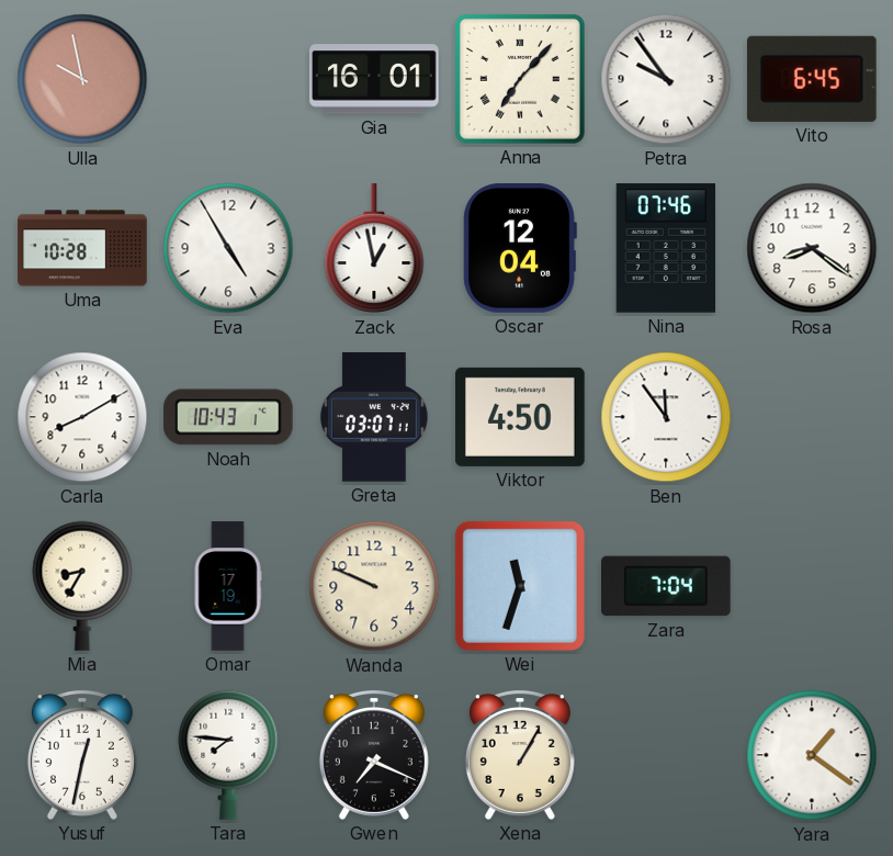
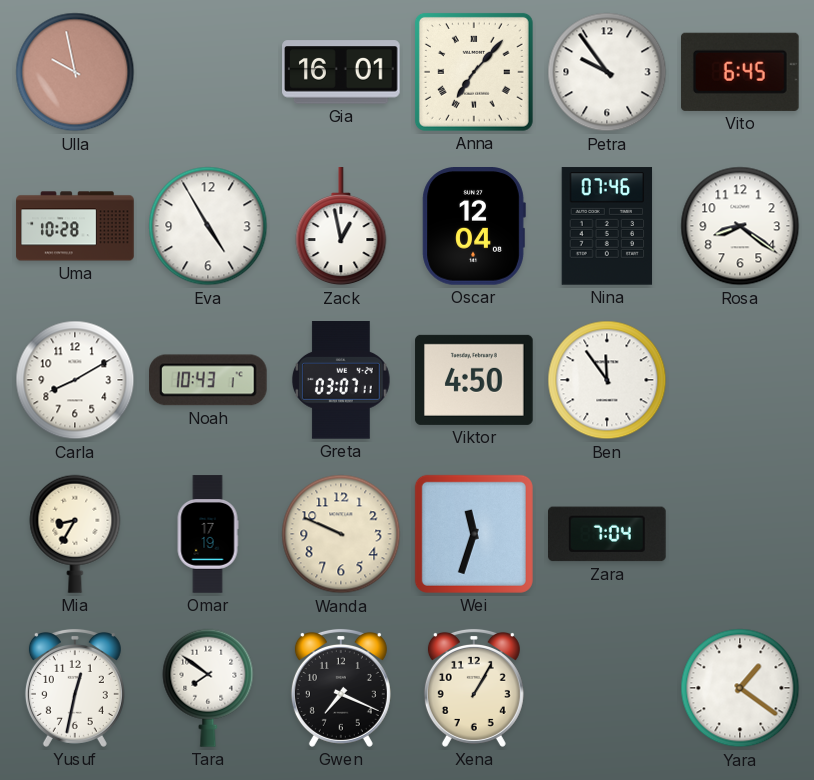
Tara: 7:46 -> 7:51 (208, 688)
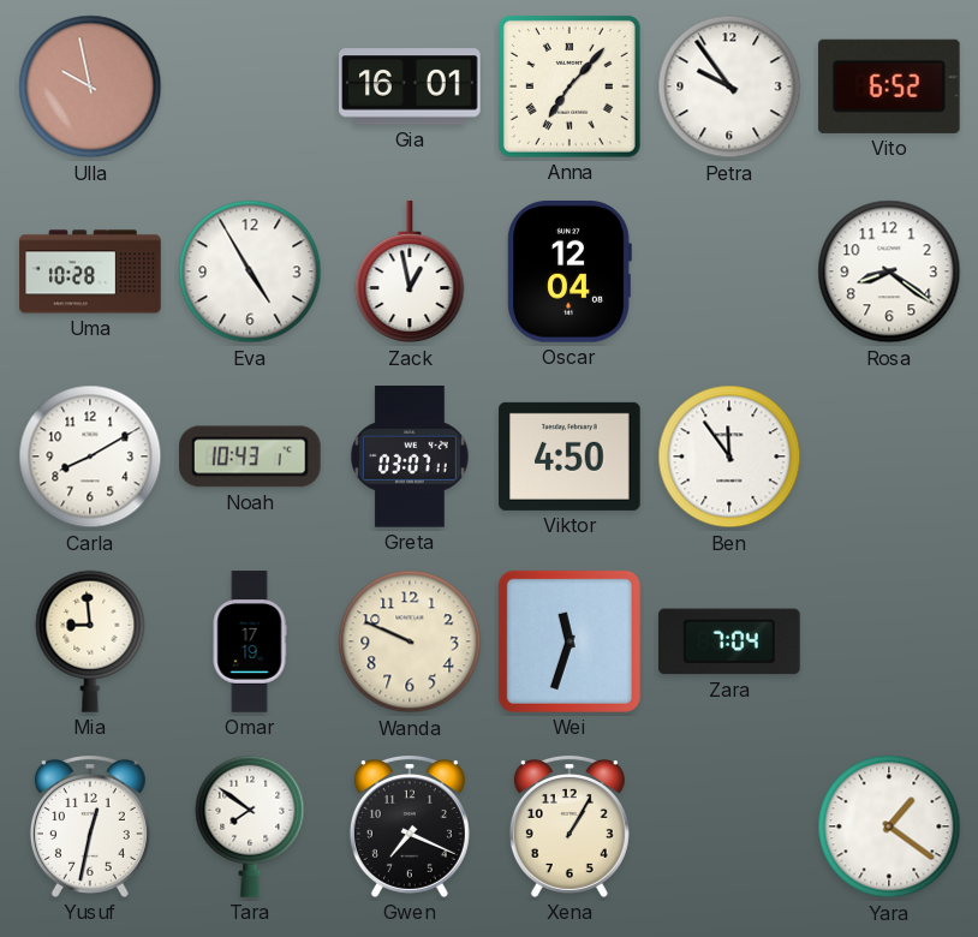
Vito: 6:45 -> 6:52 (889, 86)
Nina: 07:46 -> none (607, 226)
Mia: 8:35 -> 8:59 (90, 641)
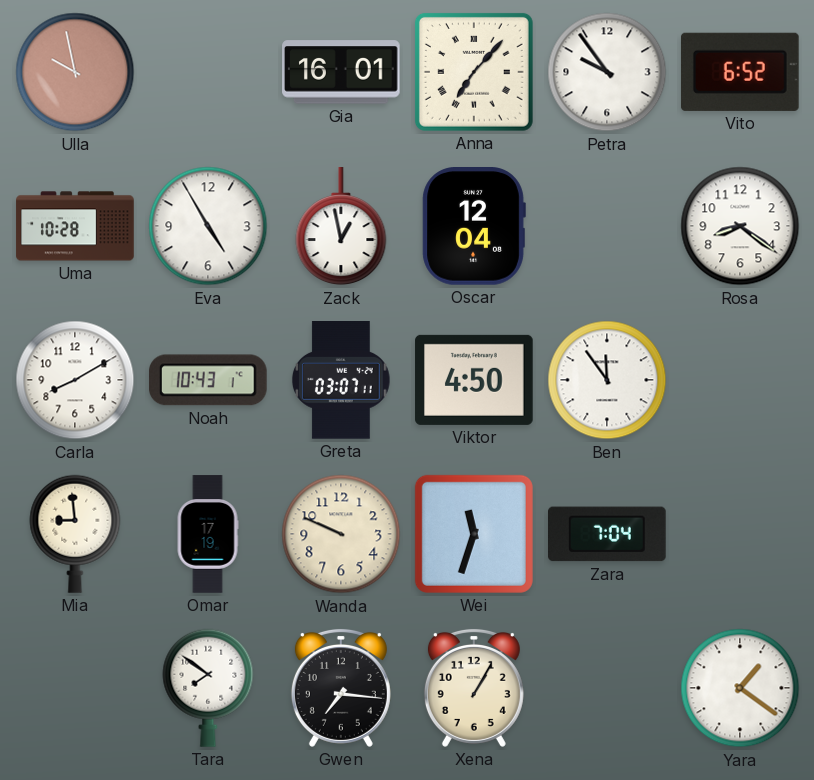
Yusuf: 12:32 -> none (90, 826)
Gwen: 7:19 -> 7:16 (341, 688)
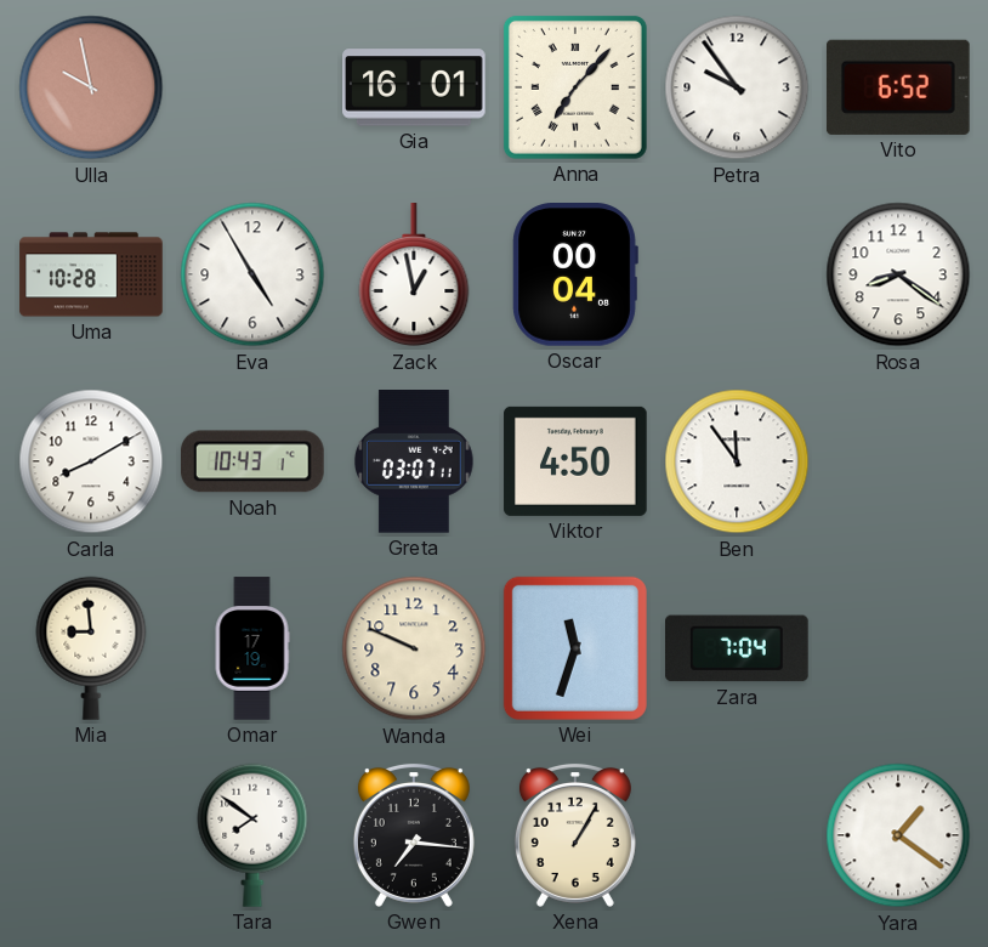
Oscar: 12:04 -> 00:04 (575, 276)
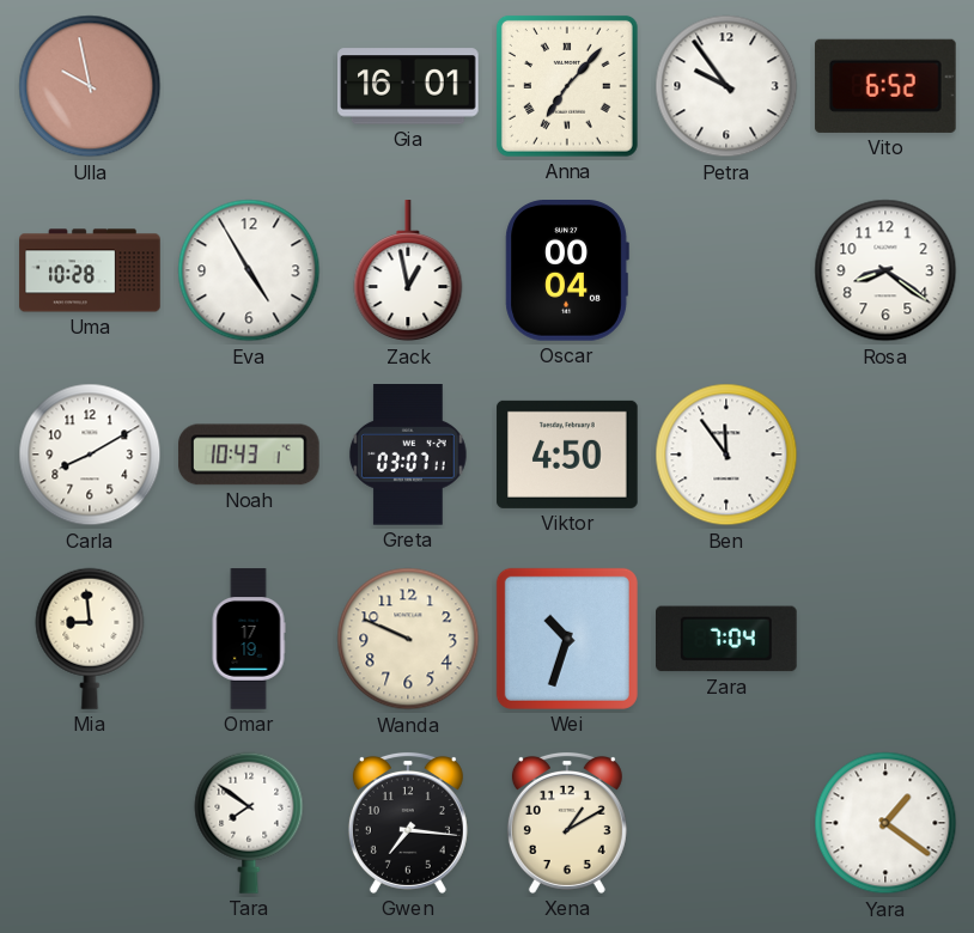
Wei: 11:33 -> 10:33 (567, 639)
Xena: 1:05 -> 1:10 (567, 823)
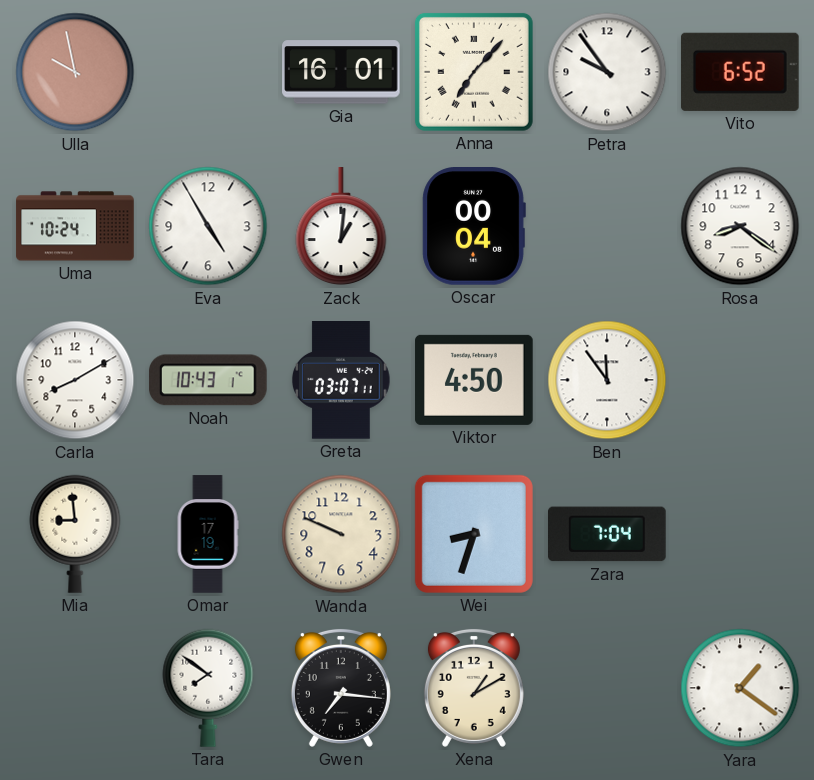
Uma: 10:28 -> 10:24 (75, 226)
Zack: 12:58 -> 1:01 (341, 227)
Wei: 10:33 -> 8:33 (474, 534)
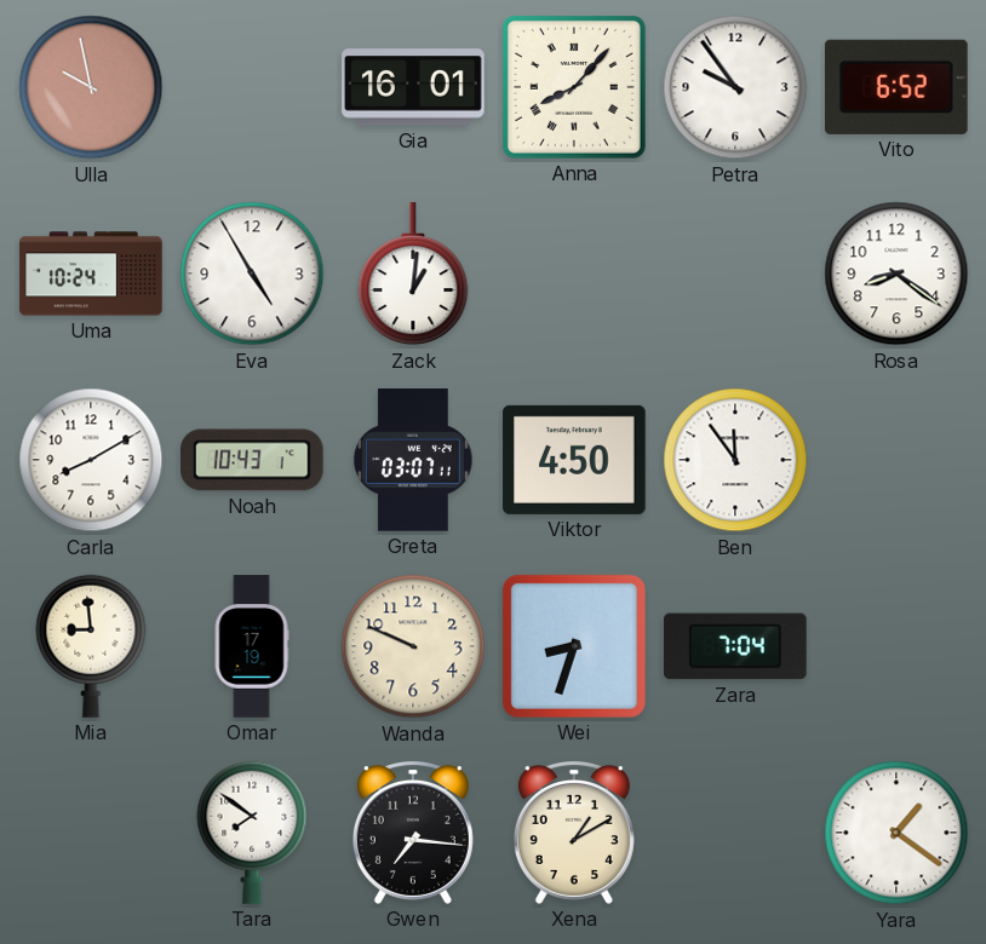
Anna: 7:07 -> 8:07 (574, 87)
Oscar: 00:04 -> none (474, 227)
